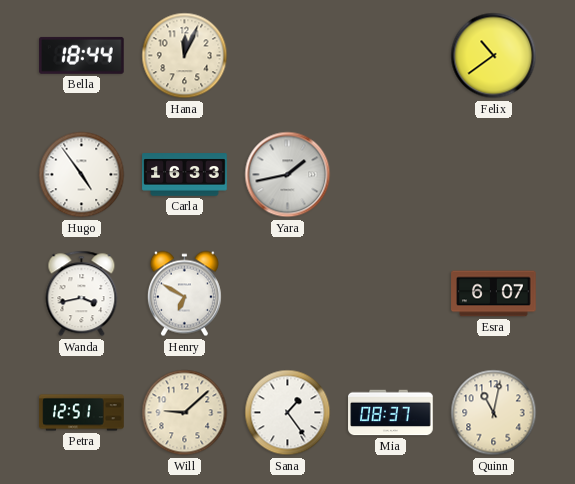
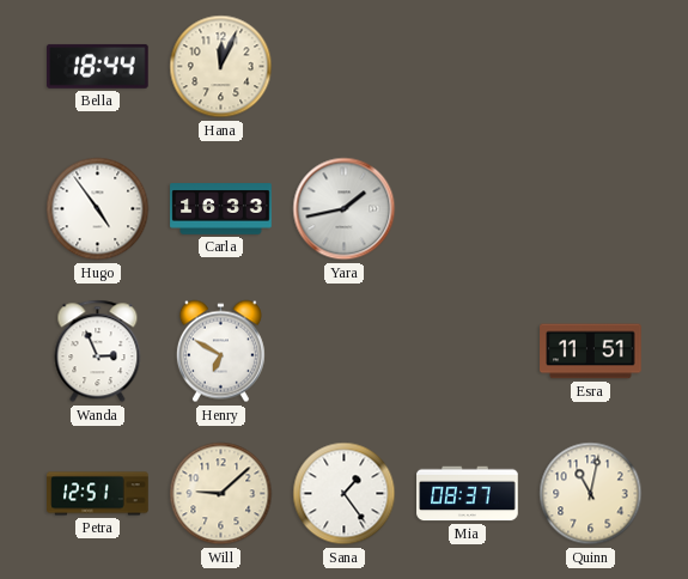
Felix: 10:39 -> none (494, 56)
Wanda: 3:43 -> 2:56 (98, 352)
Esra: 6:07 -> 11:51 (591, 352)
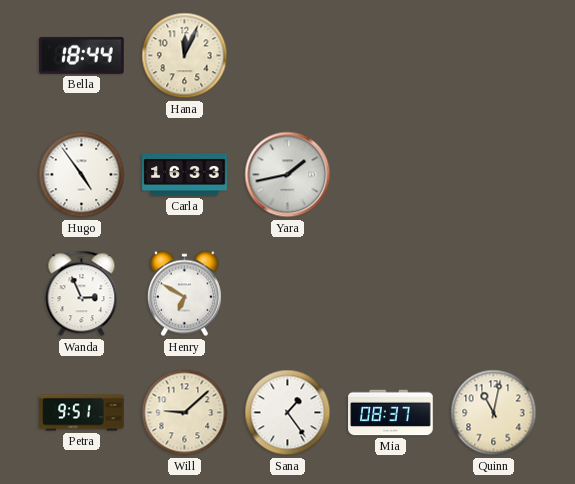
Esra: 11:51 -> none (591, 352)
Petra: 12:51 -> 9:51 (82, 413)
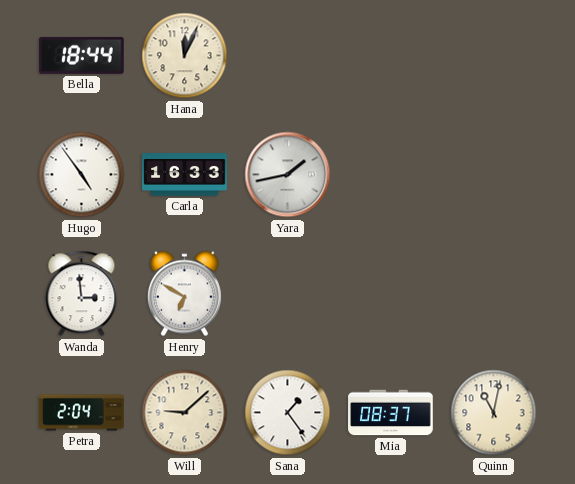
Wanda: 2:56 -> 2:59 (82, 294)
Petra: 9:51 -> 2:04 (82, 413)
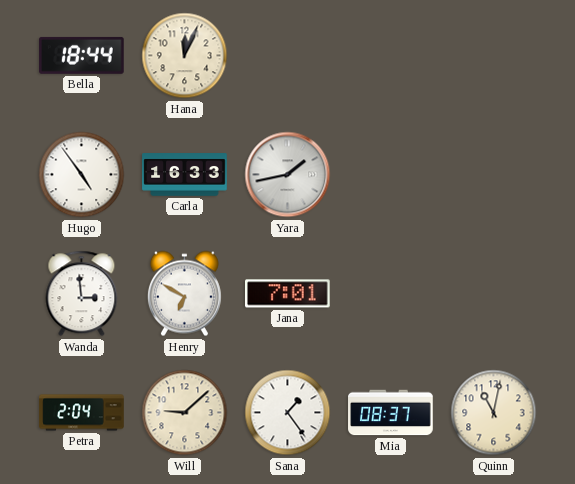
Jana: none -> 7:01 (288, 294)
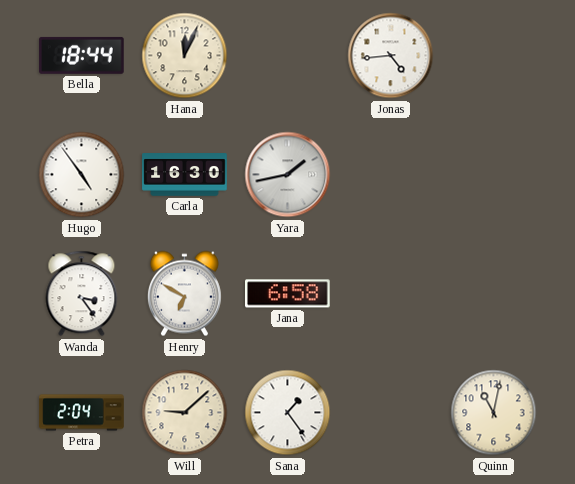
Jonas: none -> 4:44 (391, 56)
Carla: 16:33 -> 16:30 (185, 175)
Wanda: 2:59 -> 3:24 (82, 294)
Jana: 7:01 -> 6:58 (288, 294)
Mia: 08:37 -> none (391, 413)
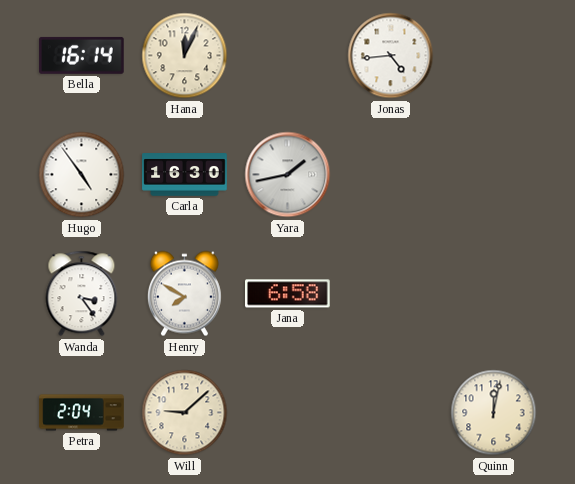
Bella: 18:44 -> 16:14 (82, 55)
Henry: 6:50 -> 7:50 (184, 294)
Sana: 1:24 -> none (288, 413)
Quinn: 11:02 -> 12:02 (494, 413)
